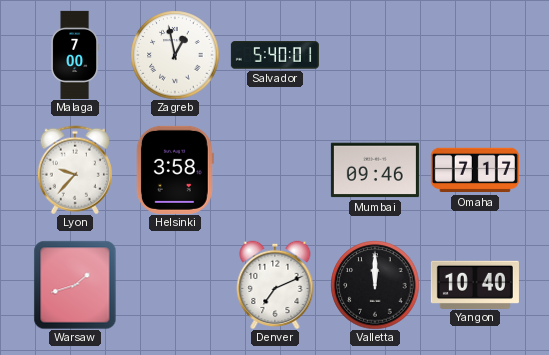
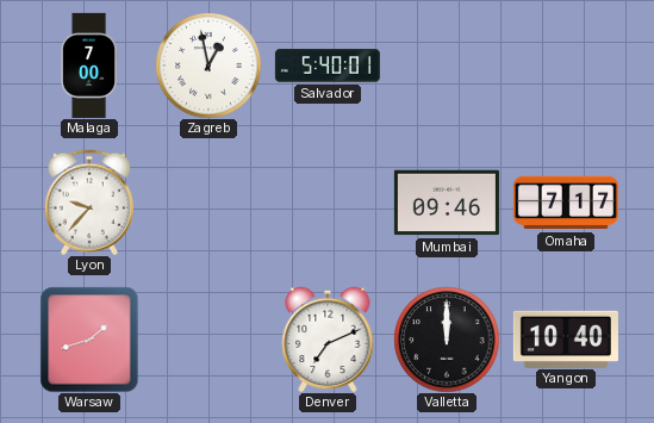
Helsinki: 3:58 -> none (175, 170)
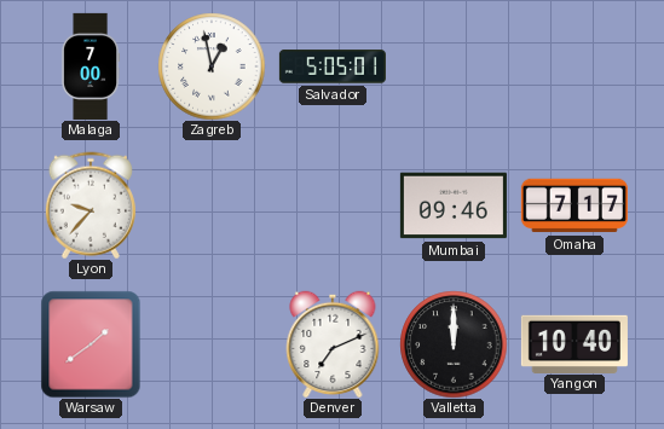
Salvador: 5:40 -> 5:05 (333, 66)
Warsaw: 1:42 -> 1:39 (91, 344)
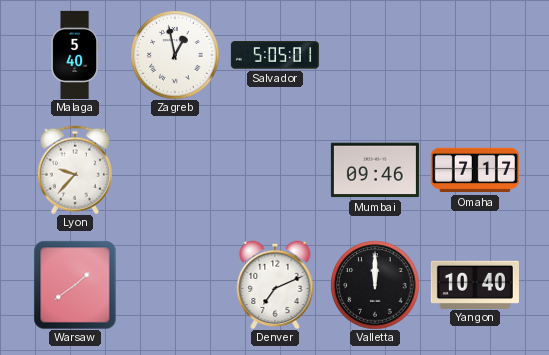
Malaga: 7:00 -> 5:40 (75, 55)
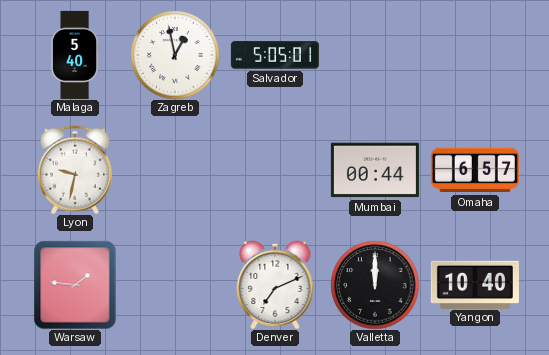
Lyon: 9:37 -> 9:32 (75, 170)
Mumbai: 09:46 -> 00:44 (375, 170)
Omaha: 7:17 -> 6:57 (475, 170)
Warsaw: 1:39 -> 1:46 (75, 285)
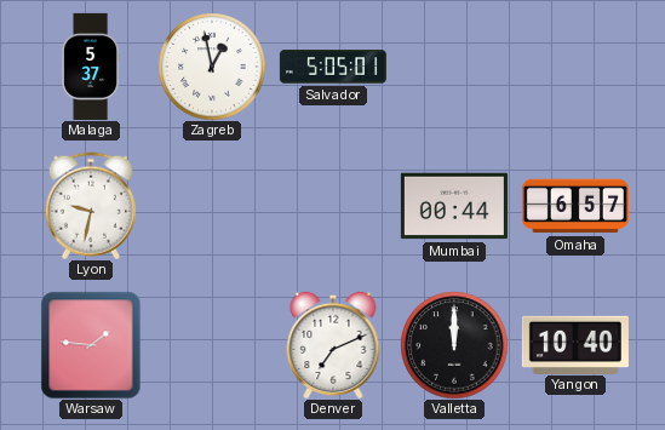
Malaga: 5:40 -> 5:37 (91, 67)
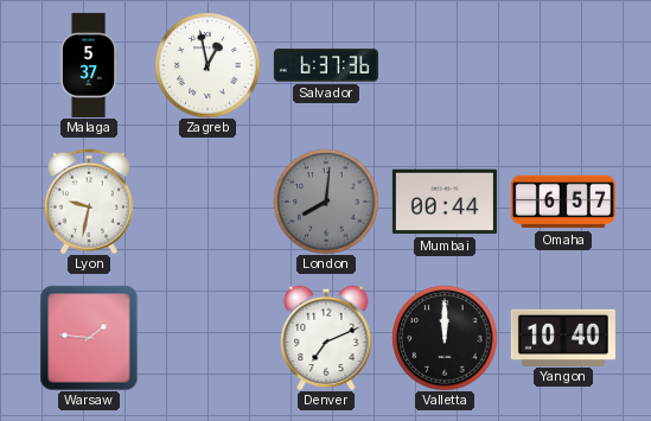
Salvador: 5:05 -> 6:37 (326, 65)
London: none -> 8:01 (326, 202)
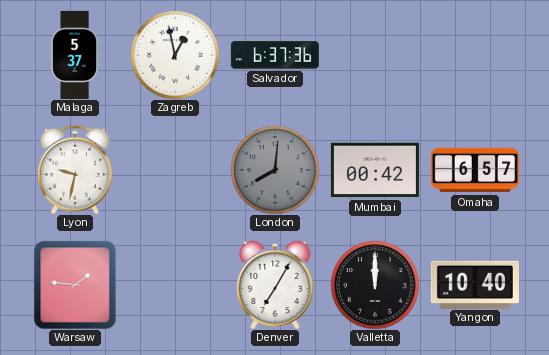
Mumbai: 00:44 -> 00:42 (375, 170)
Denver: 7:11 -> 7:05 (275, 285)
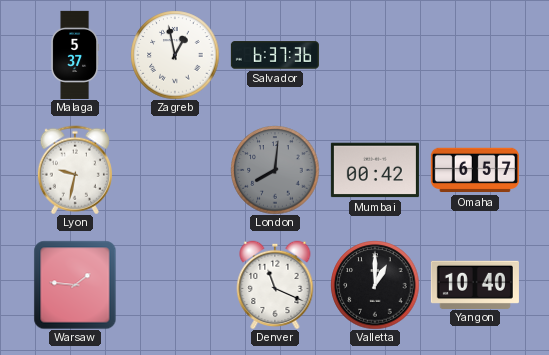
Denver: 7:05 -> 11:19 (275, 285)
Valletta: 12:00 -> 1:00 (375, 285)
